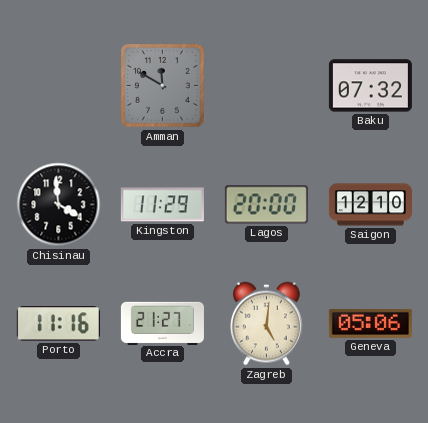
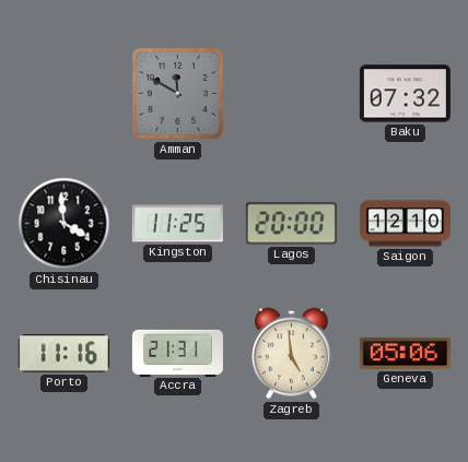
Kingston: 11:29 -> 11:25 (177, 224)
Accra: 21:27 -> 21:31 (177, 353)
Zagreb: 5:01 -> 4:59 (292, 354)
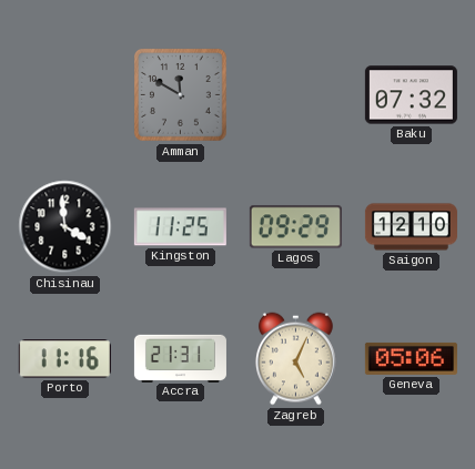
Lagos: 20:00 -> 09:29 (295, 227)
Zagreb: 4:59 -> 5:04 (296, 359)
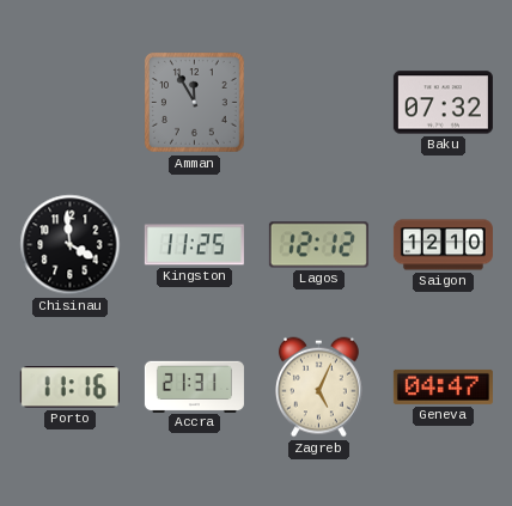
Amman: 11:50 -> 11:55 (195, 103)
Lagos: 09:29 -> 12:12 (318, 245)
Geneva: 05:06 -> 04:47 (443, 386)
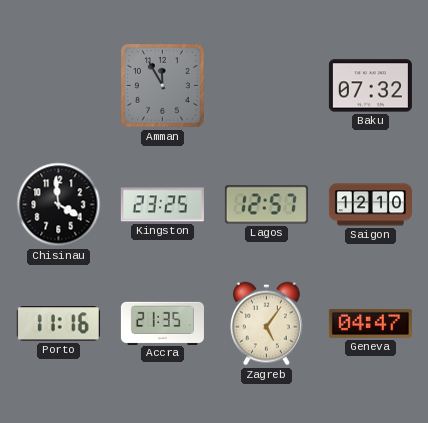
Kingston: 11:25 -> 23:25 (162, 205)
Lagos: 12:12 -> 12:57 (266, 205)
Accra: 21:31 -> 21:35 (162, 323)
Zagreb: 5:04 -> 5:06 (267, 324)
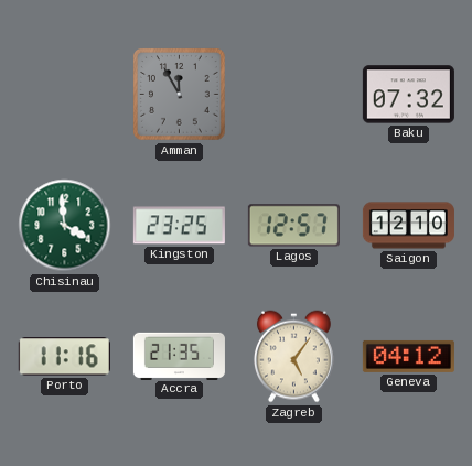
Chisinau dial: black -> green (65, 226)
Geneva: 04:47 -> 04:12 (408, 356)
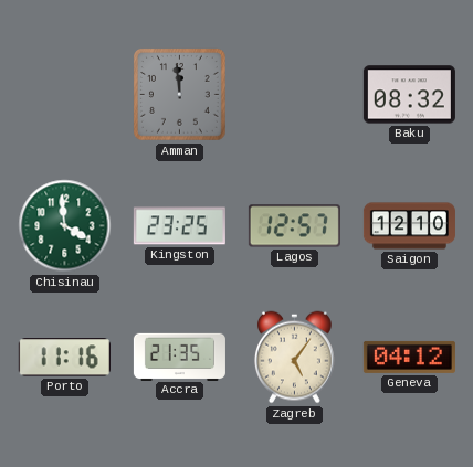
Amman: 11:55 -> 11:59 (180, 95)
Baku: 07:32 -> 08:32 (409, 95)
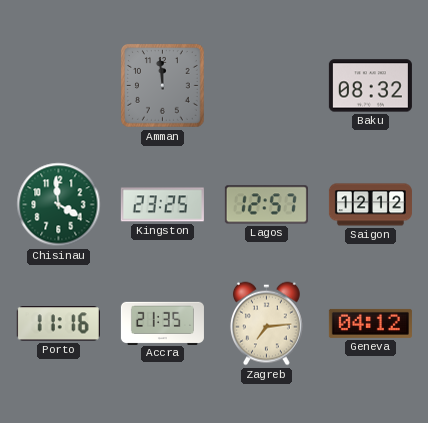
Saigon: 12:10 -> 12:12 (370, 205)
Zagreb: 5:06 -> 7:14 (267, 324)
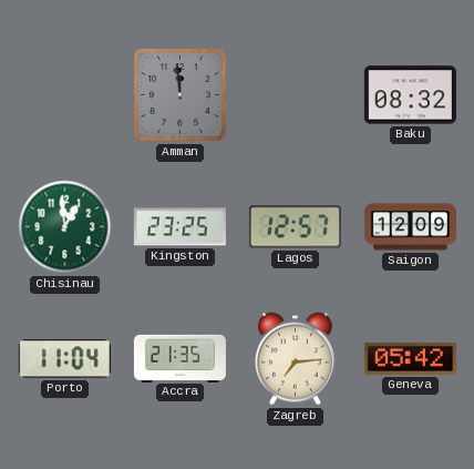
Chisinau: 3:59 -> 12:59 (65, 227)
Saigon: 12:12 -> 12:09 (410, 227)
Porto: 11:16 -> 11:04 (64, 359)
Geneva: 04:12 -> 05:42 (410, 358)
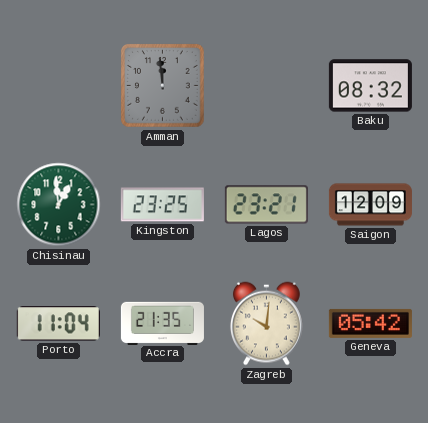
Lagos: 12:57 -> 23:21 (266, 205)
Zagreb: 7:14 -> 10:01 (267, 324)
